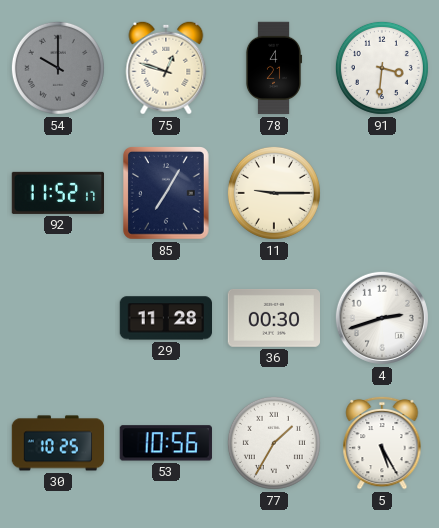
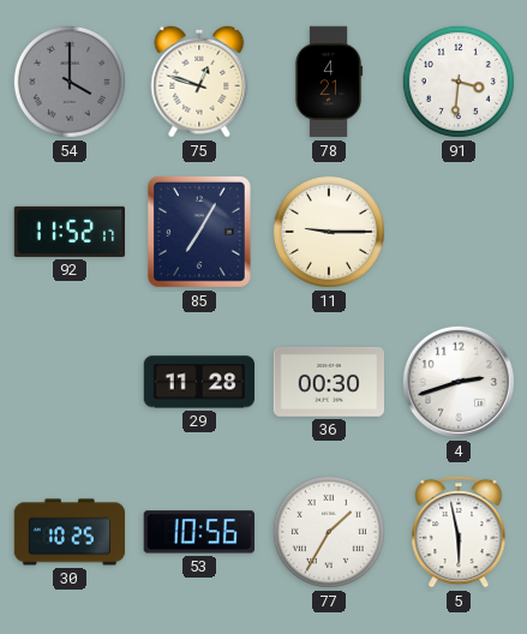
54: 10:00 -> 4:00 (70, 82)
5: 5:25 -> 5:58 (459, 532)
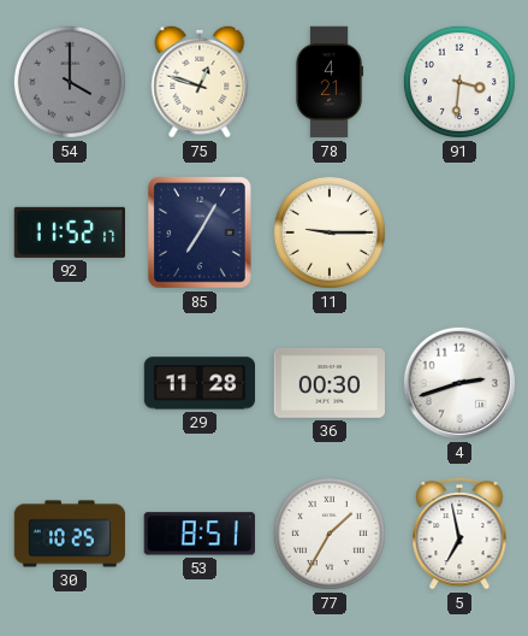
53: 10:56 -> 8:51 (200, 534)
5: 5:58 -> 6:58 (459, 534)
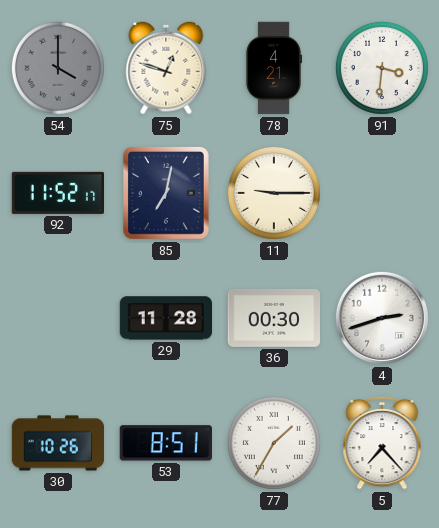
85: 7:05 -> 7:02 (166, 194)
30: 10:25 -> 10:26 (58, 443)
5: 6:58 -> 7:23 (382, 443)
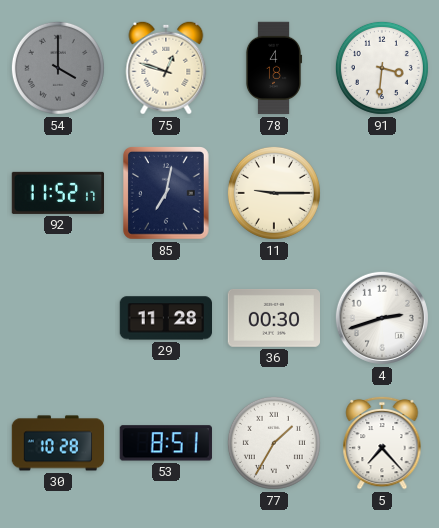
78: 4:21 -> 4:18 (274, 68)
30: 10:26 -> 10:28 (58, 443)
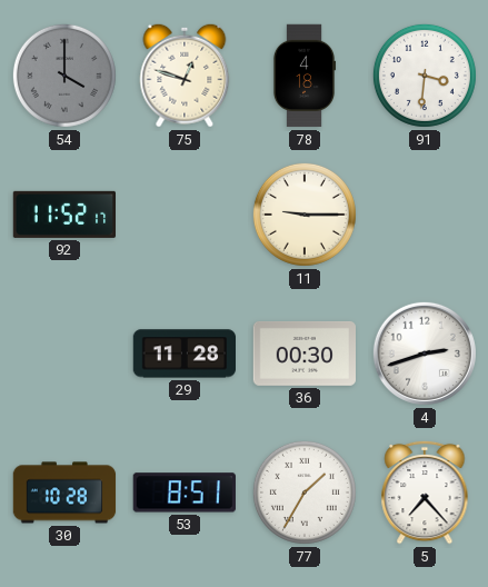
85: 7:02 -> none (166, 194)
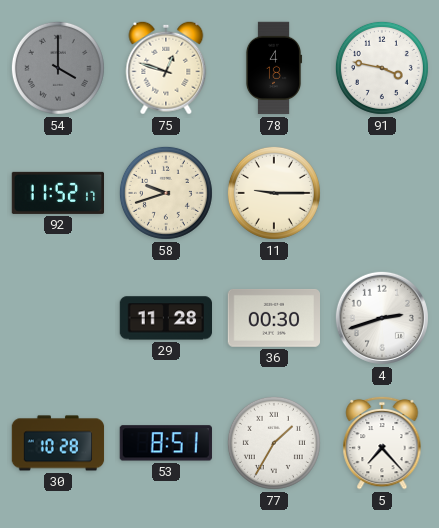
91: 3:31 -> 3:47 (382, 68)
58: none -> 9:42 (166, 193)
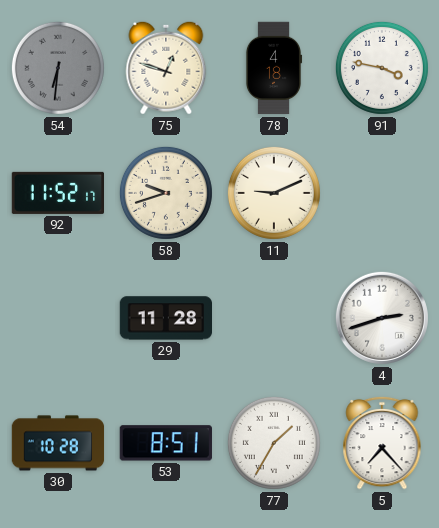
54: 4:00 -> 6:31 (58, 68)
11: 9:15 -> 9:11 (274, 193)
36: 00:30 -> none (273, 318)
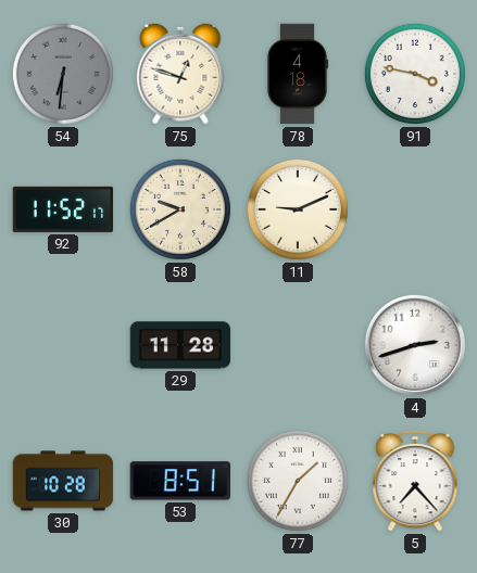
58: 9:42 -> 9:40 (180, 209)
